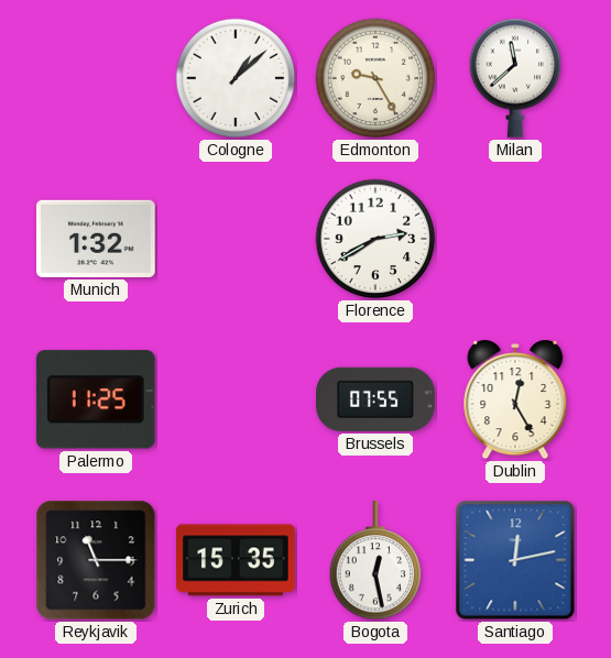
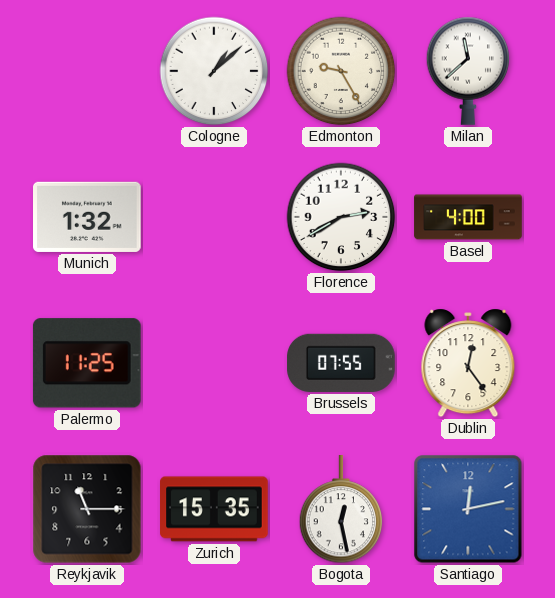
Basel: none -> 4:00 (468, 217)
Dublin: 12:25 -> 12:24 (468, 363)
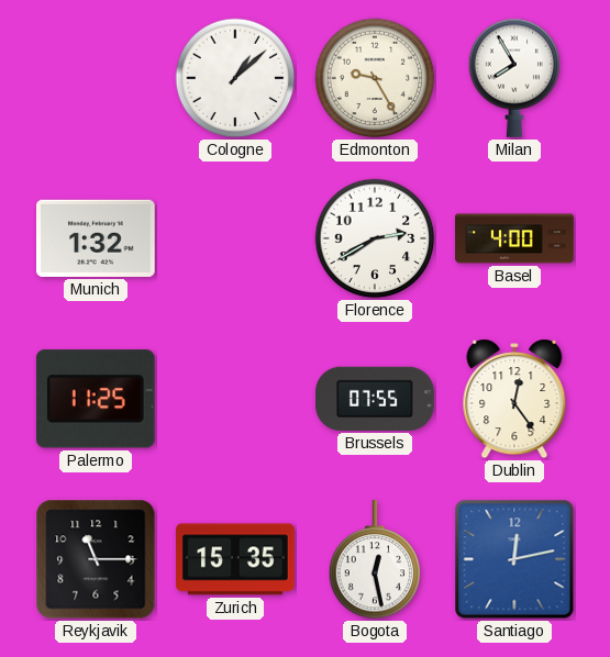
Milan: 11:38 -> 7:55 (514, 78)
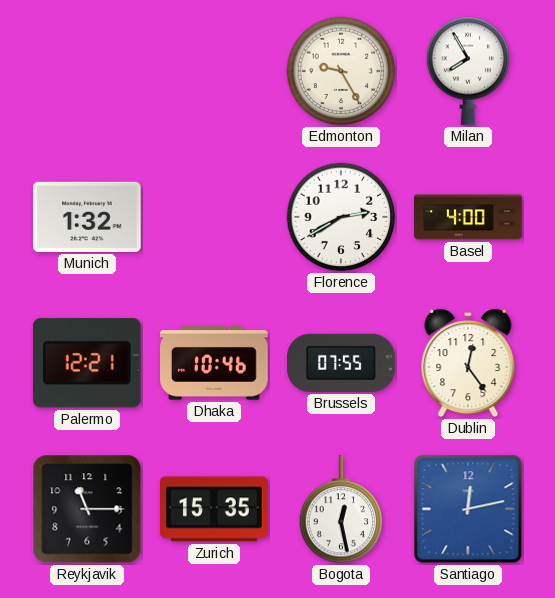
Cologne: 1:08 -> none (235, 78)
Palermo: 11:25 -> 12:21 (87, 363)
Dhaka: none -> 10:46 (215, 363)
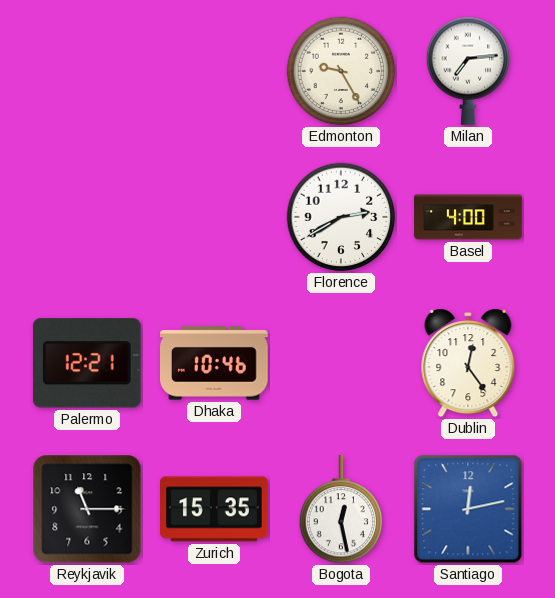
Milan: 7:55 -> 7:14 (468, 71)
Munich: 1:32 -> none (88, 217)
Brussels: 07:55 -> none (341, 363)
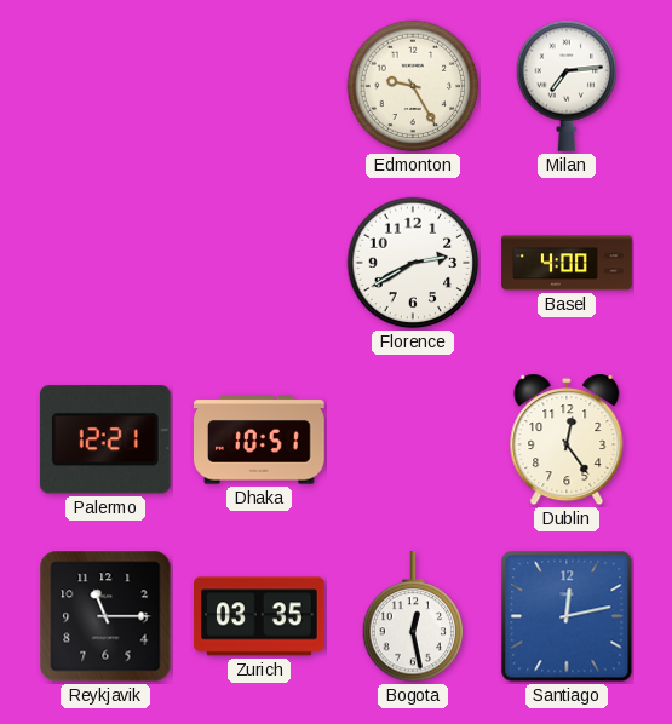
Dhaka: 10:46 -> 10:51 (260, 439)
Zurich: 15:35 -> 03:35 (259, 616)
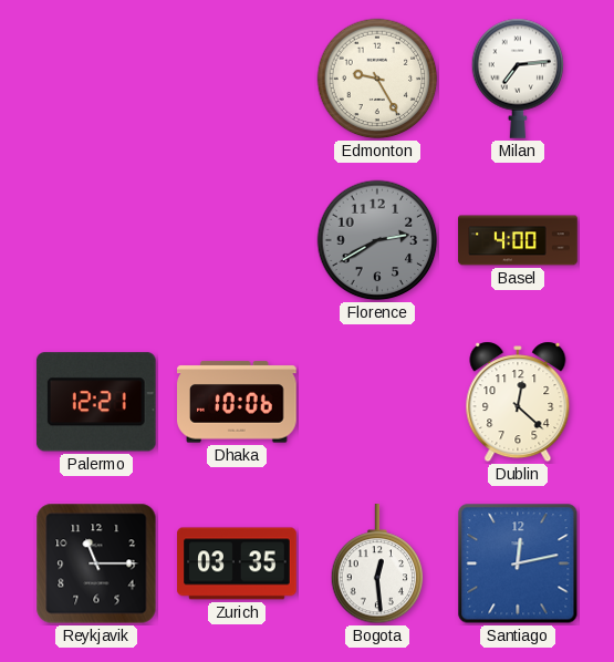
Florence dial: white -> grey (377, 240)
Dhaka: 10:51 -> 10:06 (238, 402)
Dublin: 12:24 -> 12:22 (518, 402)
Bogota: 12:28 -> 12:29 (377, 565)
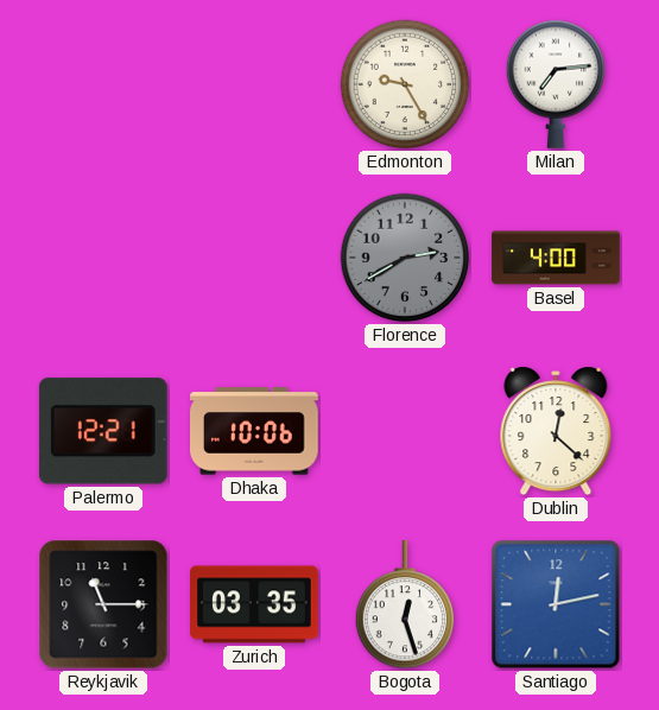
Bogota: 12:29 -> 12:27 (405, 606)
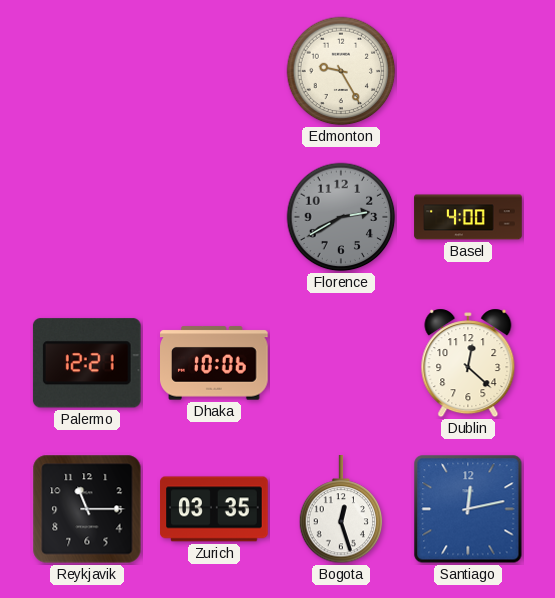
Milan: 7:14 -> none (556, 84)
